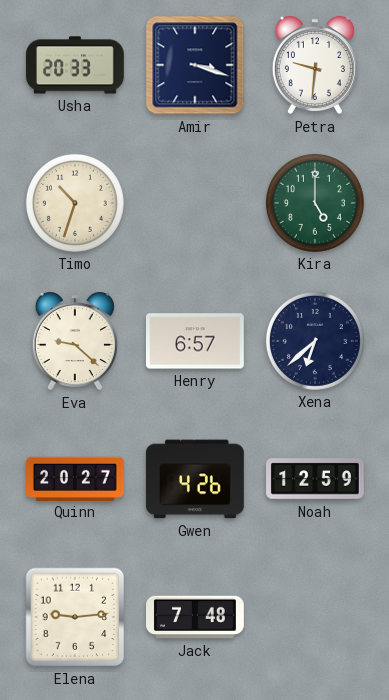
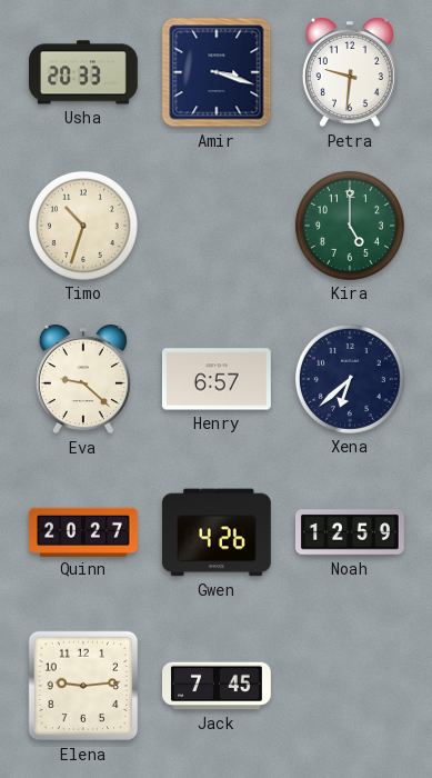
Jack: 7:48 -> 7:45 (218, 686)
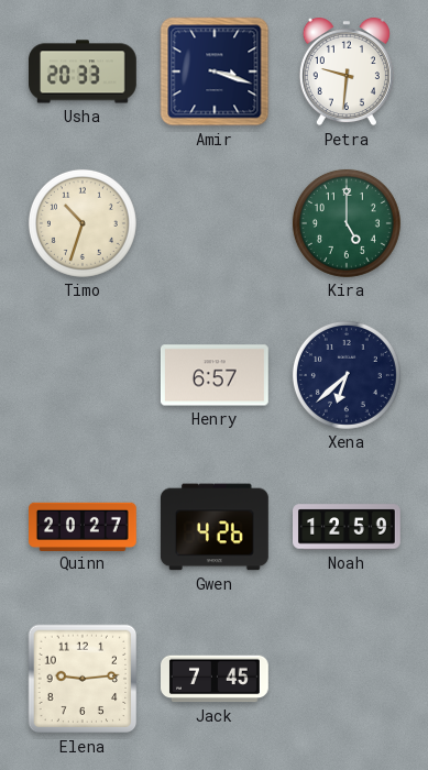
Eva: 9:22 -> none (83, 379)
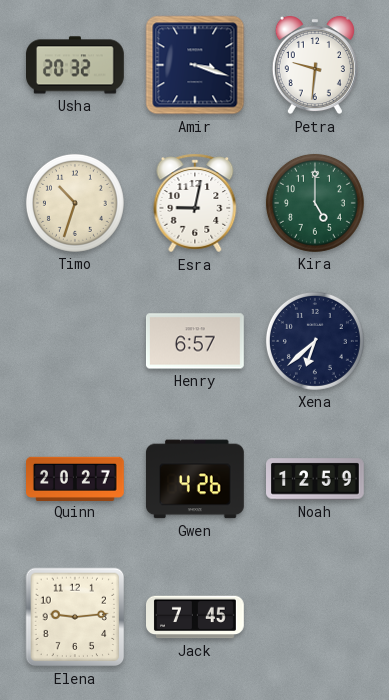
Usha: 20:33 -> 20:32 (76, 65)
Esra: none -> 9:02 (195, 203)
